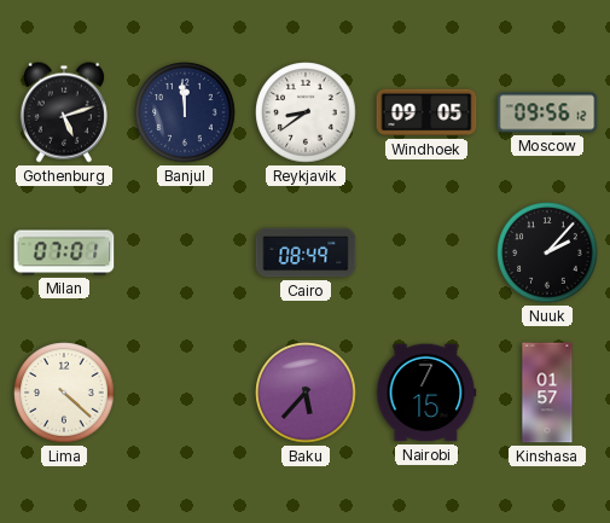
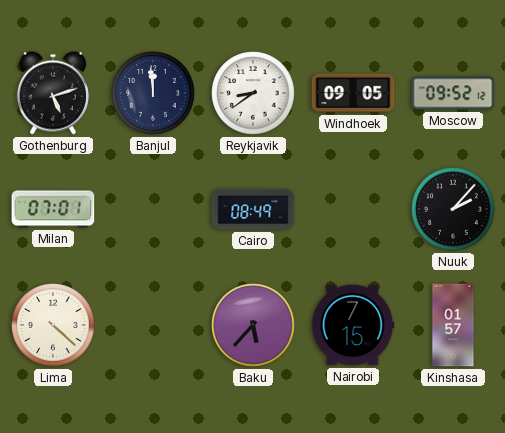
Moscow: 09:56 -> 09:52 (453, 93)
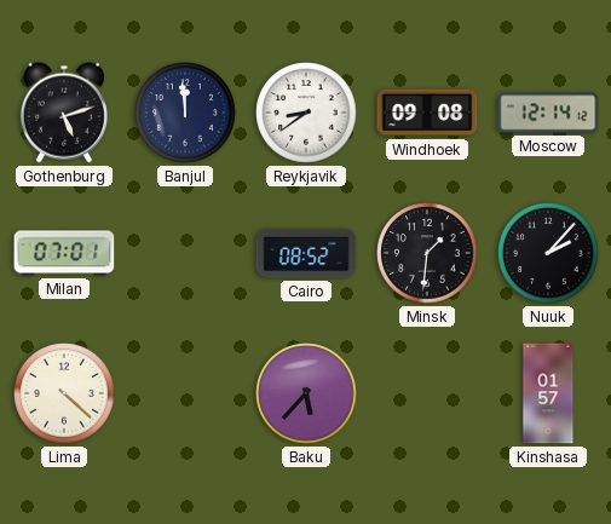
Windhoek: 09:05 -> 09:08 (427, 113)
Moscow: 09:52 -> 12:14 (548, 113)
Cairo: 08:49 -> 08:52 (306, 253)
Minsk: none -> 1:31 (427, 253)
Nairobi: 7:15 -> none (353, 325)
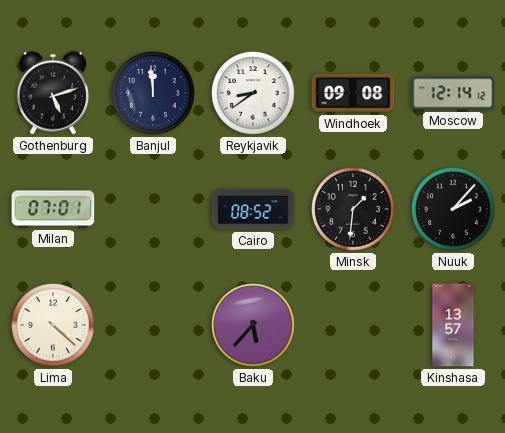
Kinshasa: 01:57 -> 13:57 (453, 325)
